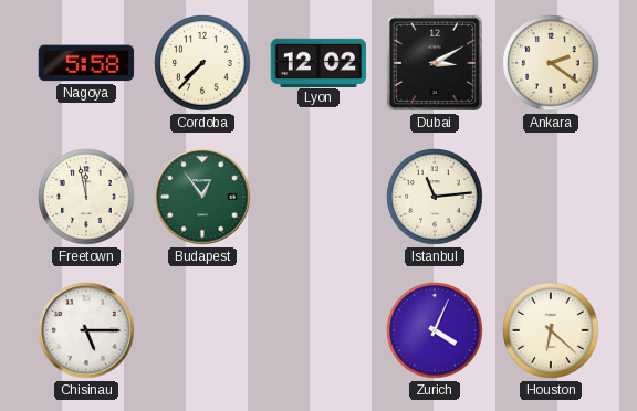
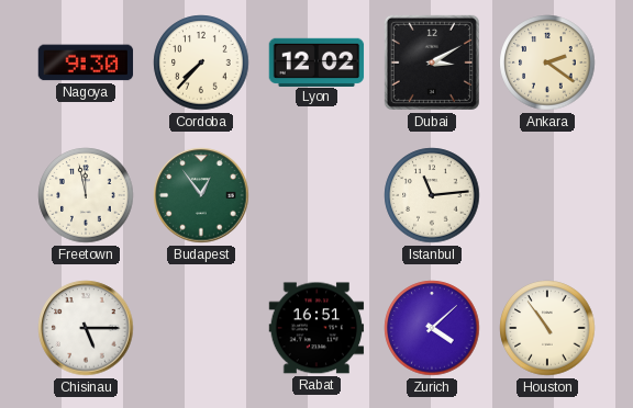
Nagoya: 5:58 -> 9:30 (86, 63)
Rabat: none -> 16:51 (316, 328)
Zurich: 4:04 -> 4:08 (432, 328)
Houston: 6:22 -> 10:54 (547, 328)
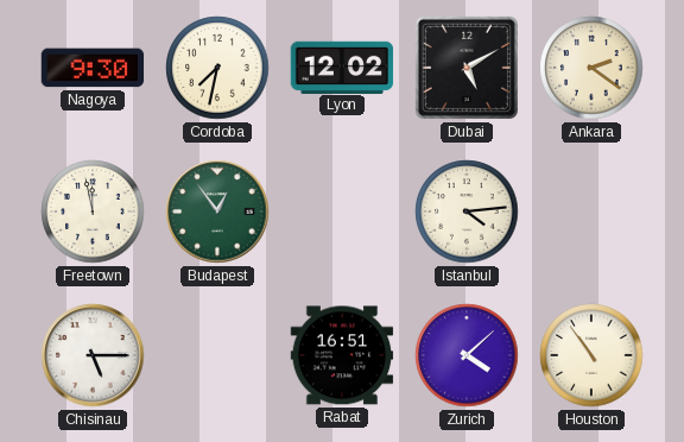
Cordoba: 7:37 -> 7:32 (217, 68)
Dubai: 3:10 -> 5:10 (467, 68)
Istanbul: 11:14 -> 4:14 (467, 211)
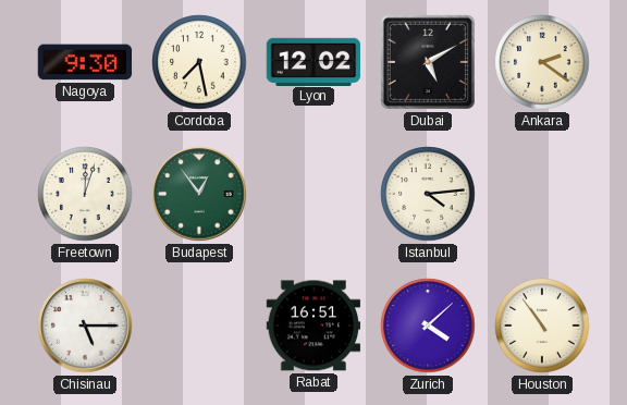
Cordoba: 7:32 -> 7:28 (199, 62)
Freetown: 11:58 -> 12:03 (85, 194)
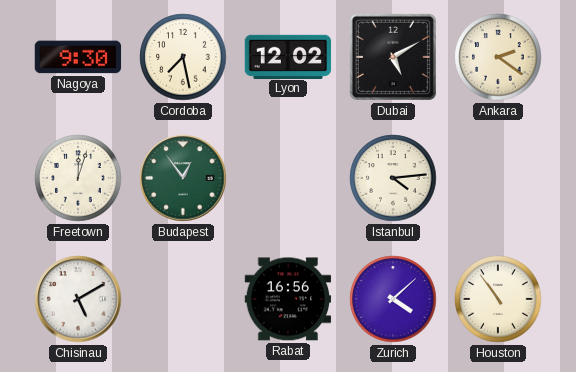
Chisinau: 5:15 -> 5:10 (78, 299)
Rabat: 16:51 -> 16:56 (288, 299)
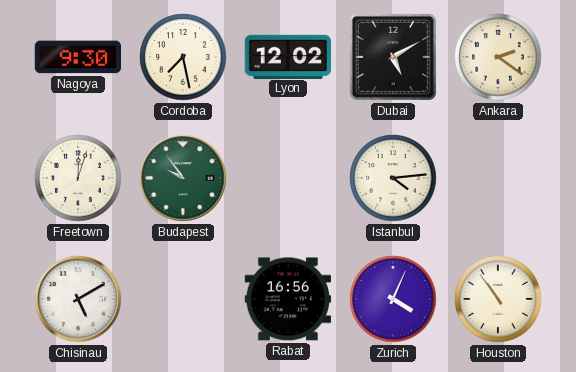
Budapest: 12:54 -> 9:54 (183, 178)
Zurich: 4:08 -> 4:04 (393, 299)
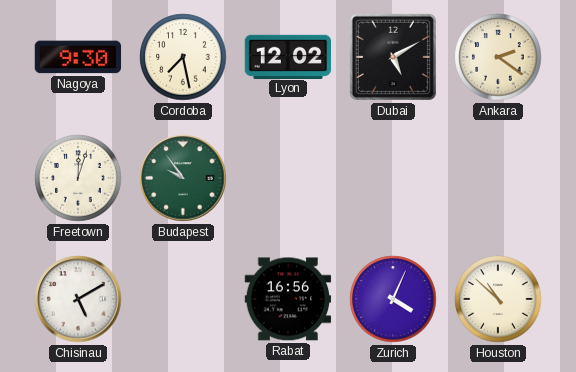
Istanbul: 4:14 -> none (393, 178)
Houston: 10:54 -> 10:52 (498, 299)
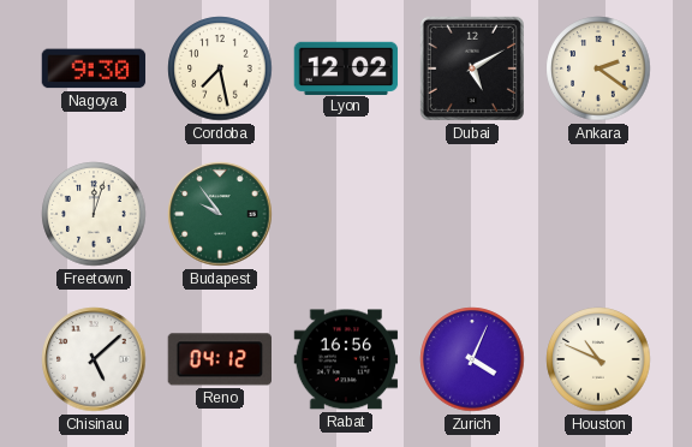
Chisinau: 5:10 -> 5:08 (94, 359)
Reno: none -> 04:12 (219, 359)
Houston: 10:52 -> 10:49 (598, 359)
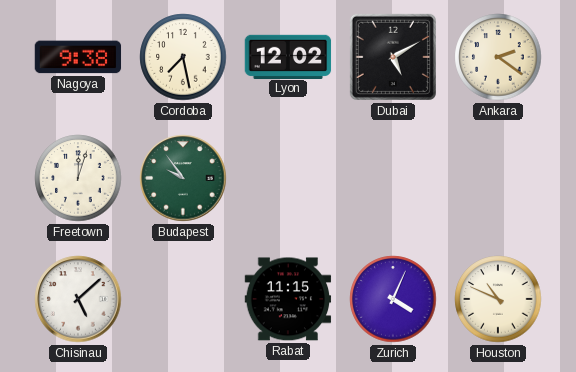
Nagoya: 9:30 -> 9:38 (78, 57)
Reno: 04:12 -> none (219, 359)
Rabat: 16:56 -> 11:15 (288, 299)
